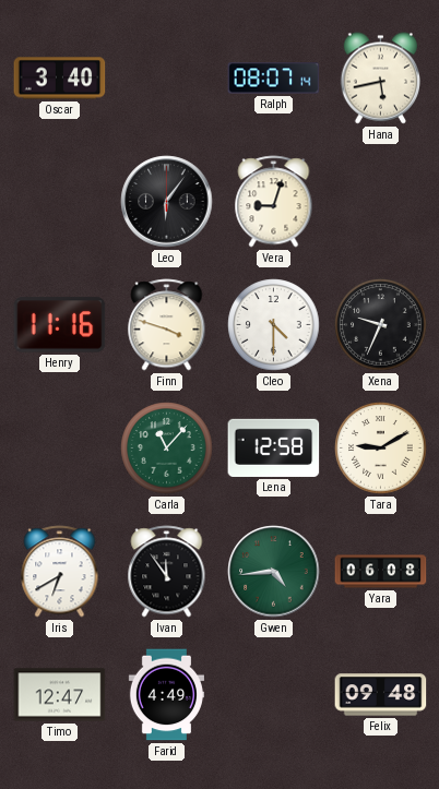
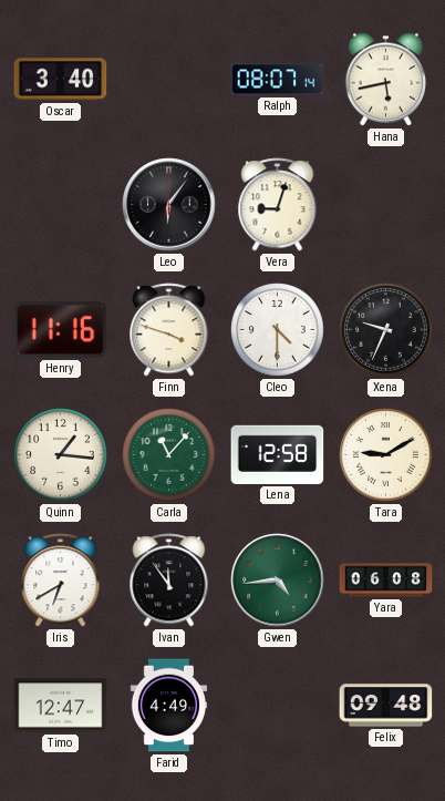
Quinn: none -> 1:16 (61, 455)
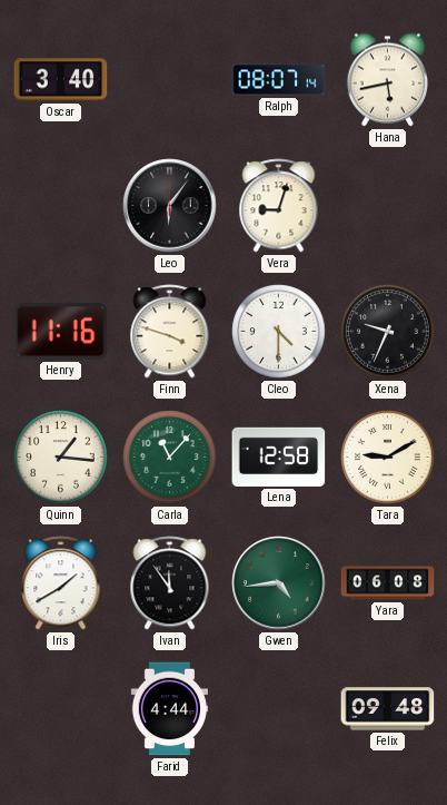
Iris: 6:40 -> 1:40 (61, 583)
Timo: 12:47 -> none (61, 706)
Farid: 4:49 -> 4:44 (169, 709)
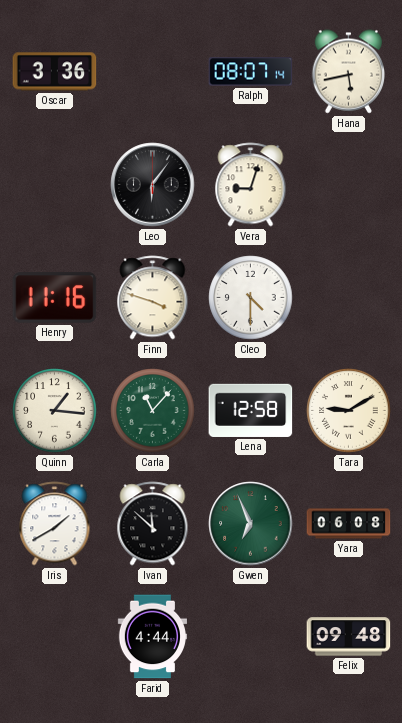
Oscar: 3:40 -> 3:36 (55, 72)
Xena: 9:34 -> none (388, 332)
Ivan: 11:54 -> 11:52 (153, 524)
Gwen: 4:44 -> 6:56 (251, 524)
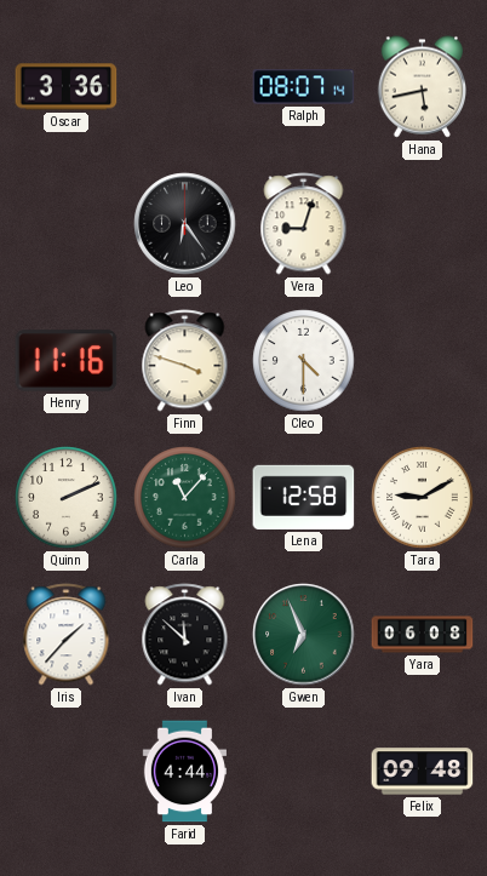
Leo: 6:06 -> 6:24 (185, 224)
Quinn: 1:16 -> 2:11 (67, 498)
Iris: 1:40 -> 1:37 (67, 635)
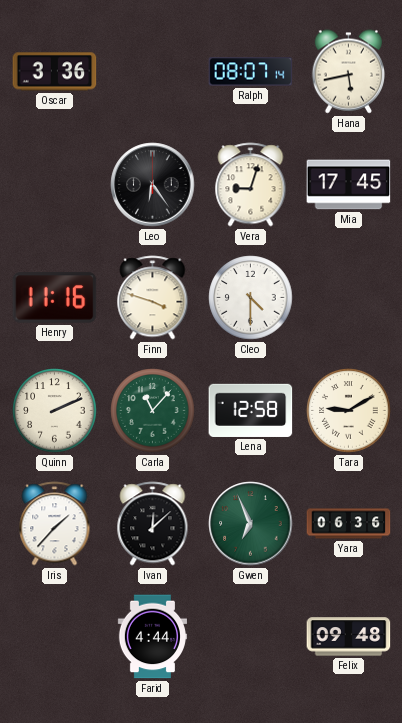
Mia: none -> 17:45 (349, 185)
Ivan: 11:52 -> 12:08 (153, 524)
Yara: 06:08 -> 06:36 (349, 524)
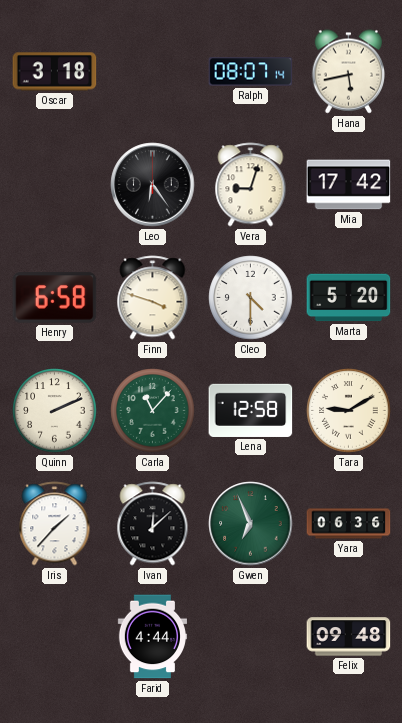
Oscar: 3:36 -> 3:18 (55, 72)
Mia: 17:45 -> 17:42 (349, 185)
Henry: 11:16 -> 6:58 (55, 298)
Marta: none -> 5:20 (349, 298)
